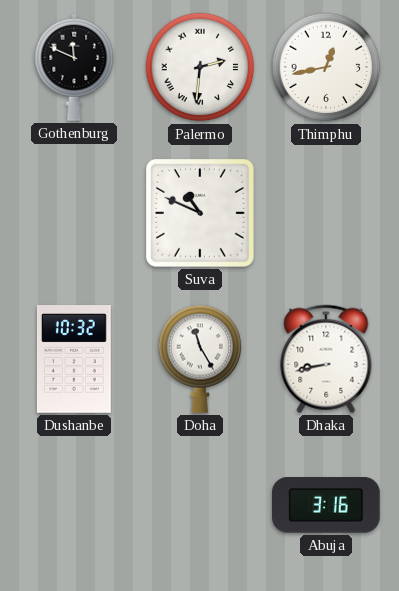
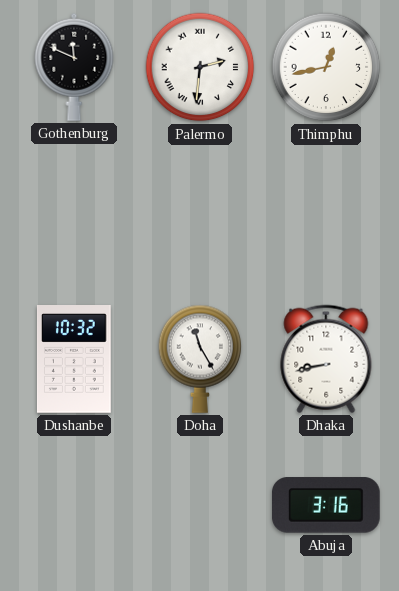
Suva: 10:49 -> none (201, 214)
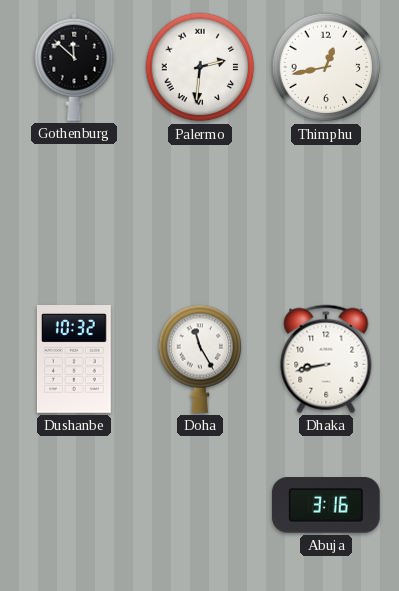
Gothenburg: 11:49 -> 11:52 (74, 67)
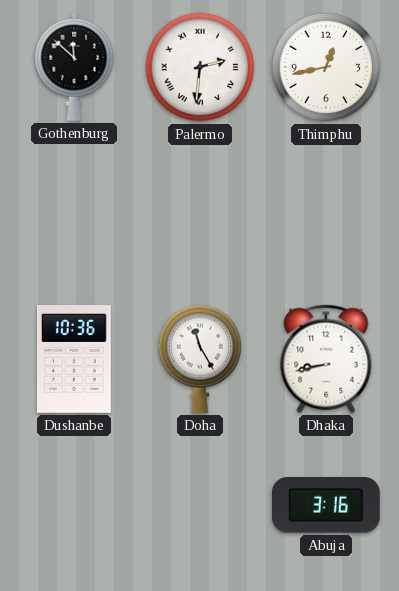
Dushanbe: 10:32 -> 10:36 (74, 360)
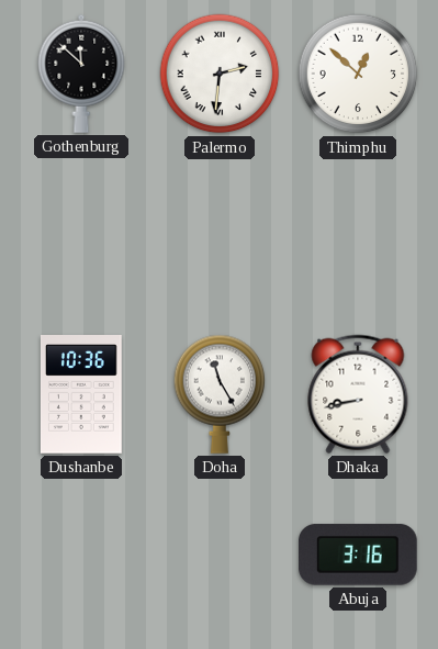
Thimphu: 12:43 -> 12:52 (358, 74)
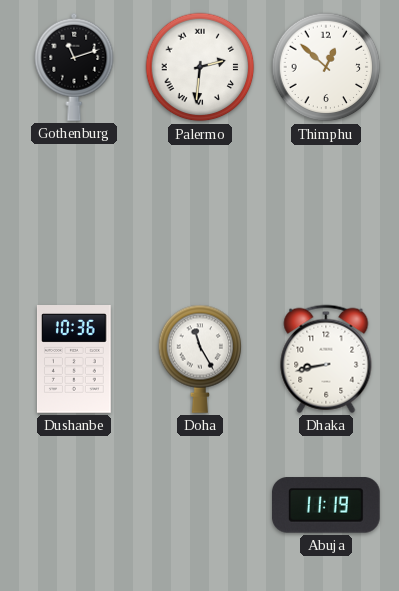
Gothenburg: 11:52 -> 11:12 (74, 67)
Abuja: 3:16 -> 11:19 (327, 505)
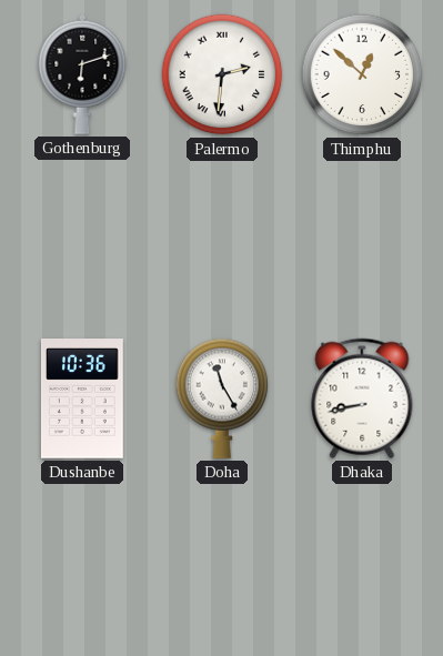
Gothenburg: 11:12 -> 6:12 (82, 74)
Abuja: 11:19 -> none (327, 505)
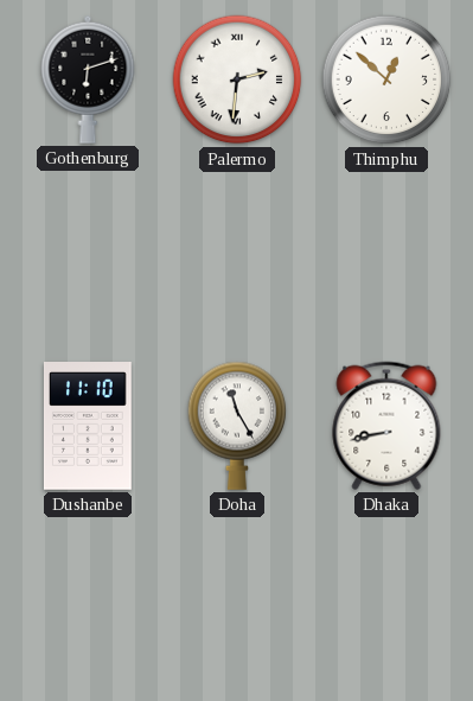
Dushanbe: 10:36 -> 11:10 (88, 427)
